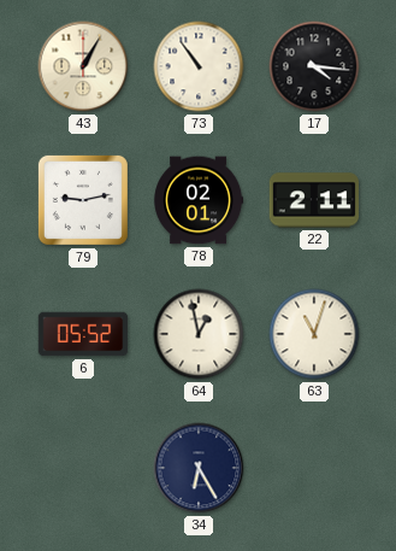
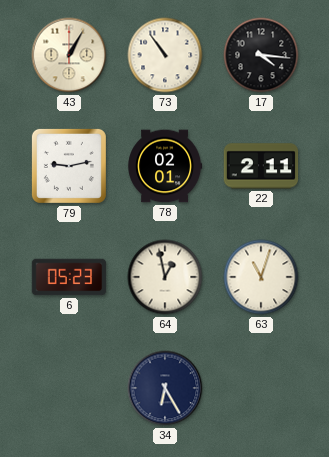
6: 05:52 -> 05:23 (69, 277)
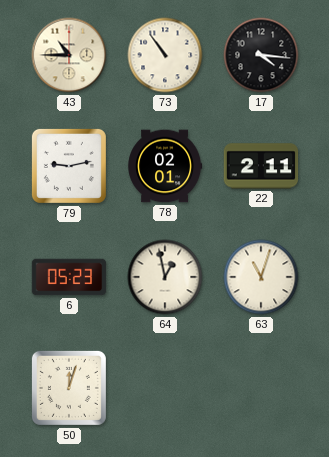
43: 1:05 -> 10:45 (69, 55)
50: none -> 12:03 (69, 388)
34: 6:25 -> none (165, 388)
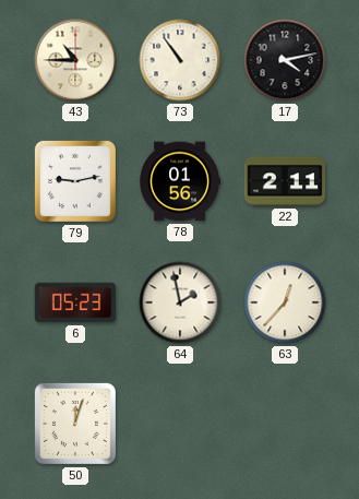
17: 4:16 -> 4:13 (285, 60)
78: 02:01 -> 01:56 (180, 181)
64: 12:58 -> 1:58 (180, 302)
63: 11:03 -> 12:37 (285, 302)
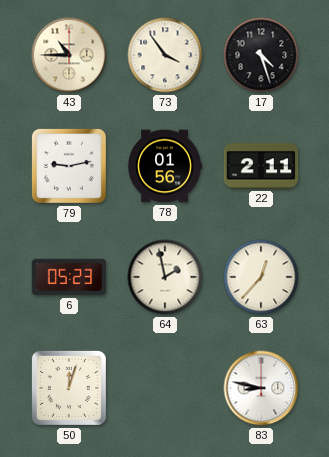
73: 10:54 -> 3:54 (165, 55)
17: 4:13 -> 4:27 (261, 55)
83: none -> 8:47 (261, 388)
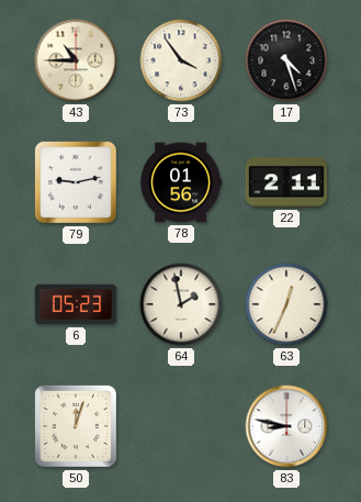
63: 12:37 -> 12:34 (286, 304)
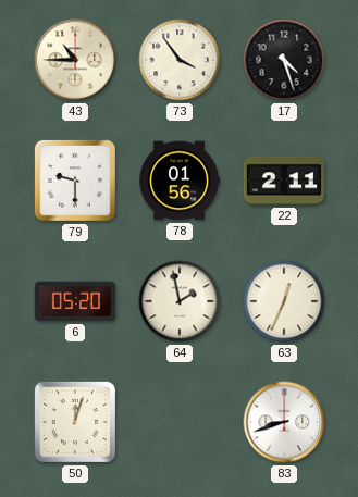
79: 9:13 -> 9:30 (75, 181)
6: 05:23 -> 05:20 (75, 301)
83: 8:47 -> 8:42 (284, 422)
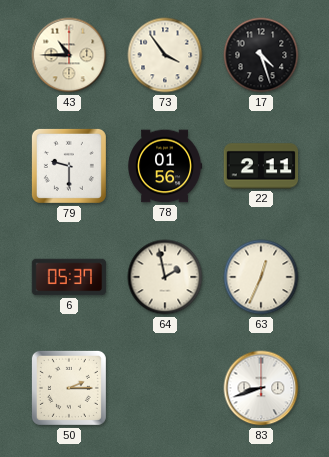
6: 05:20 -> 05:37 (69, 277)
50: 12:03 -> 2:15 (69, 388)
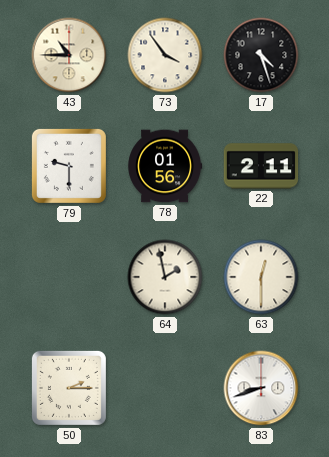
6: 05:37 -> none (69, 277)
63: 12:34 -> 12:30 (261, 277)
